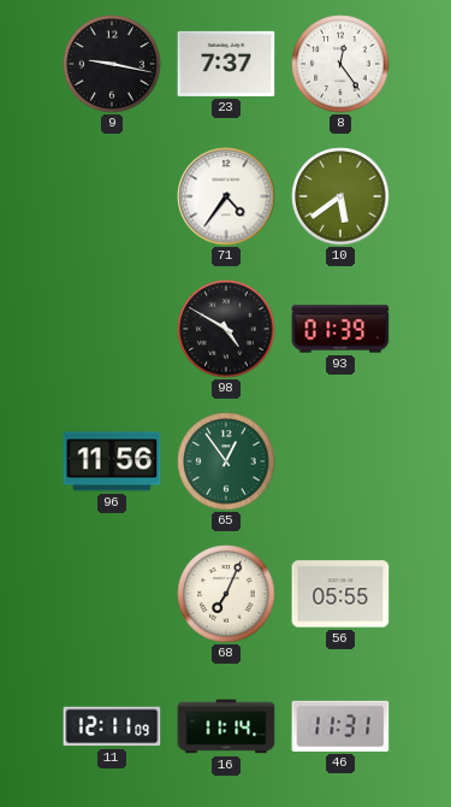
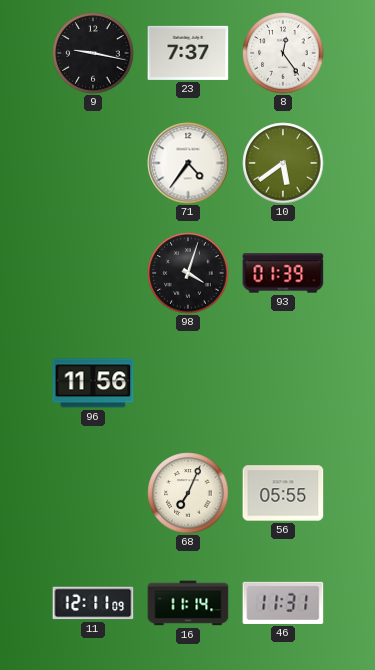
98: 4:50 -> 4:03 (188, 273)
65: 12:54 -> none (226, 461)
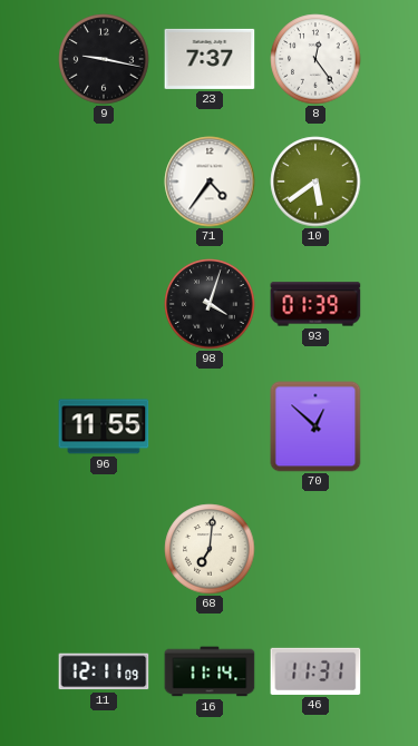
96: 11:56 -> 11:55 (104, 426)
70: none -> 12:52 (315, 426)
68: 7:04 -> 7:01 (210, 549)
56: 05:55 -> none (283, 493)
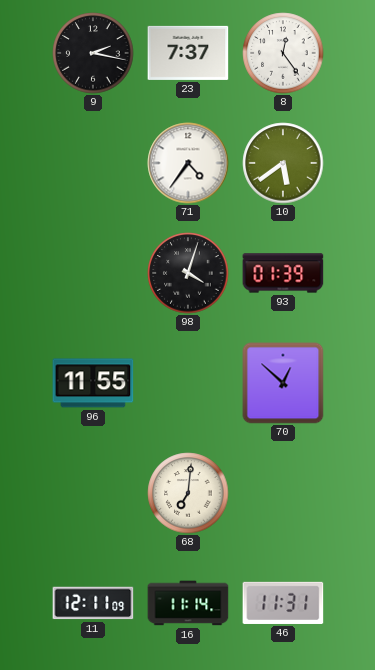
9: 9:17 -> 2:17 (93, 53)
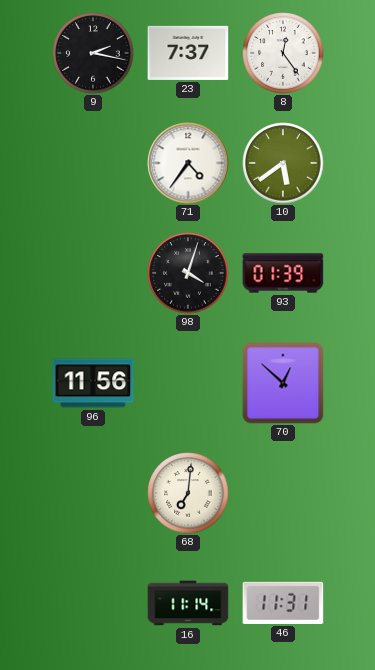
96: 11:55 -> 11:56 (93, 383)
11: 12:11 -> none (93, 603)
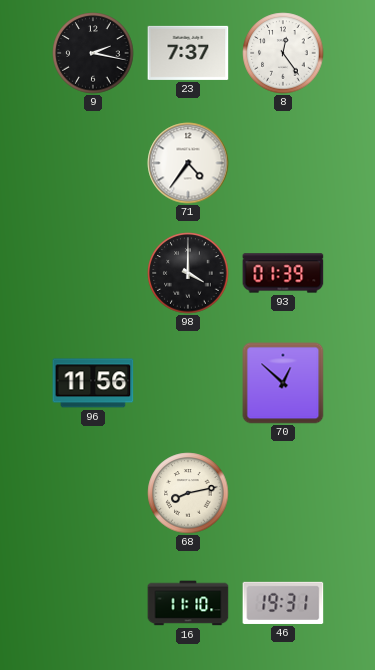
10: 5:39 -> none (283, 163)
98: 4:03 -> 4:00 (188, 273)
68: 7:01 -> 8:13 (188, 493)
16: 11:14 -> 11:10 (188, 603)
46: 11:31 -> 19:31 (283, 603)
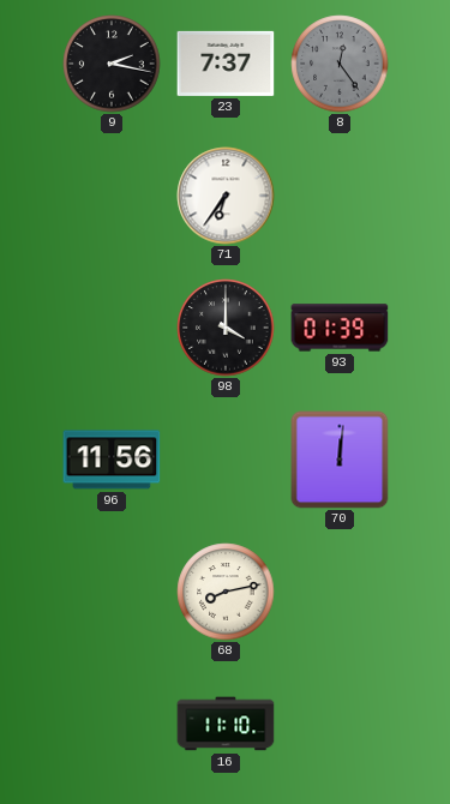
8 dial: white -> grey (340, 64)
71: 4:36 -> 6:36 (226, 196)
70: 12:52 -> 12:01 (340, 460)
46: 19:31 -> none (283, 603)
